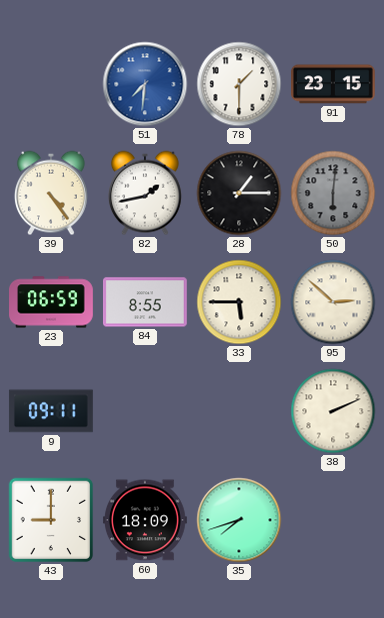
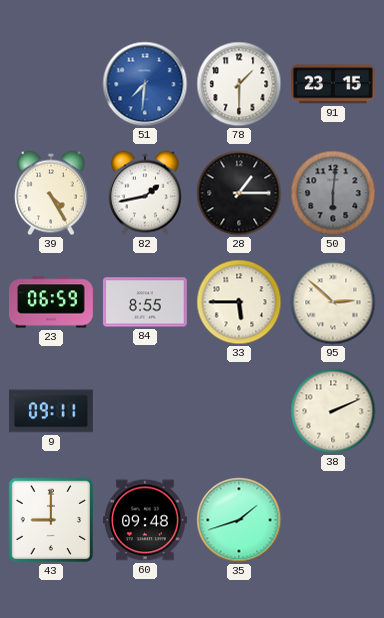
39: 4:24 -> 4:25 (51, 193)
60: 18:09 -> 09:48 (146, 520)
35: 7:42 -> 1:42 (239, 520)
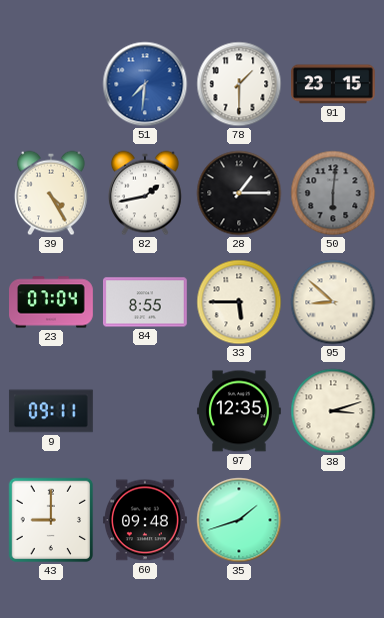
23: 06:59 -> 07:04 (52, 302)
95: 2:52 -> 8:52 (333, 302)
97: none -> 12:35 (240, 411)
38: 2:11 -> 3:12 (333, 411)
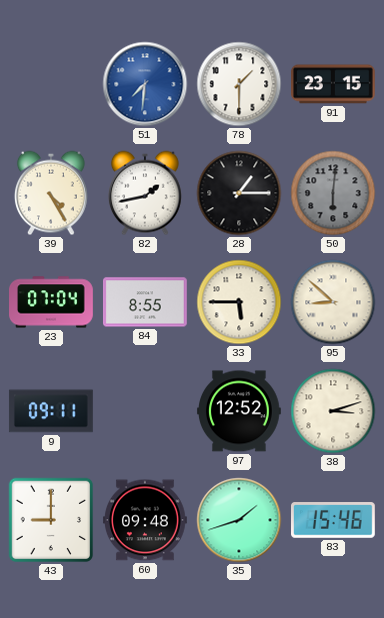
97: 12:35 -> 12:52 (240, 411)
83: none -> 15:46 (334, 520)
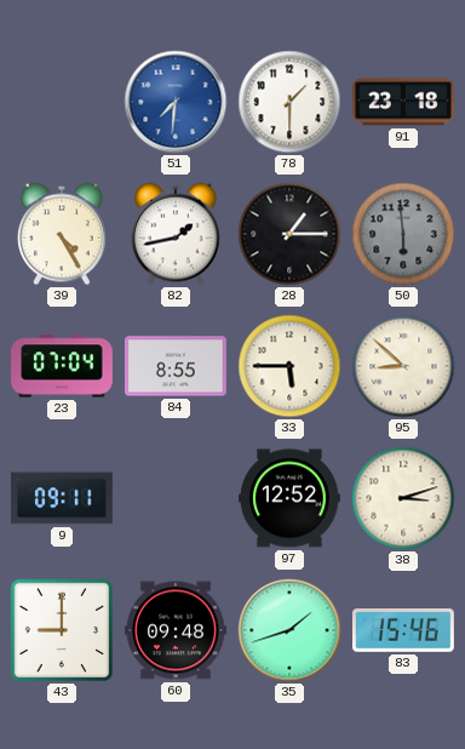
91: 23:15 -> 23:18 (404, 102)
50: 6:01 -> 5:59 (403, 234)
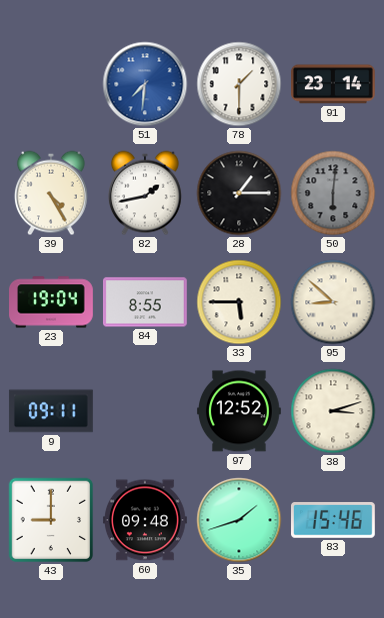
91: 23:18 -> 23:14 (334, 84)
50: 5:59 -> 6:01 (333, 193)
23: 07:04 -> 19:04 (52, 302)
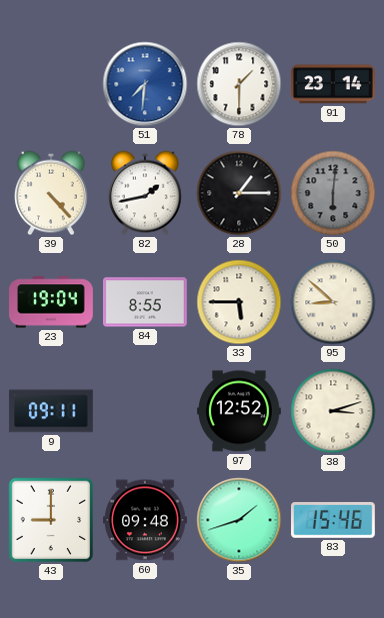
39: 4:25 -> 4:23 (51, 193)
